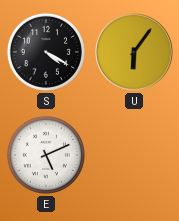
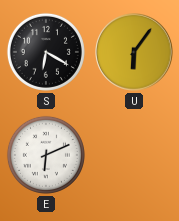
S: 4:20 -> 6:20 (46, 52)
E: 5:11 -> 6:11 (46, 155)
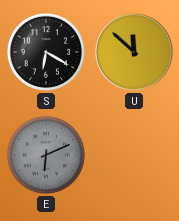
U: 6:06 -> 11:52 (134, 52)
E dial: white -> grey (46, 155)
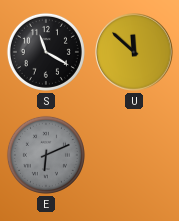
S: 6:20 -> 11:20 (46, 52)
